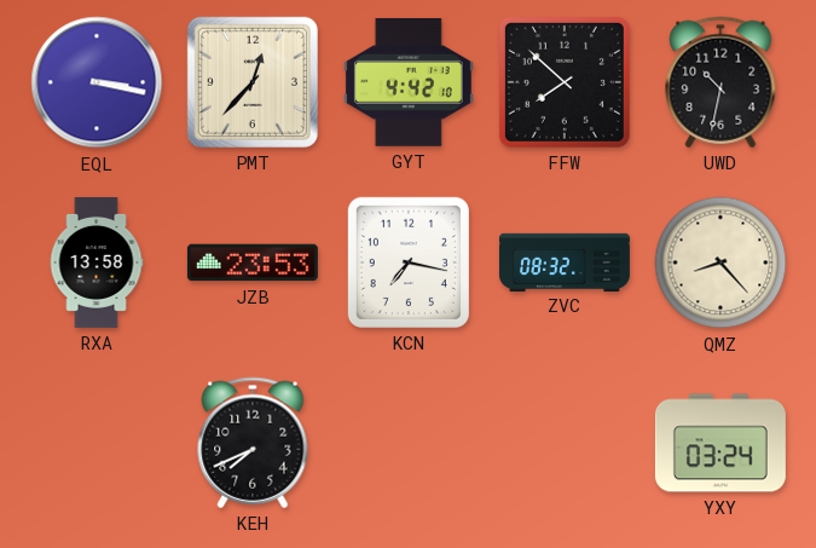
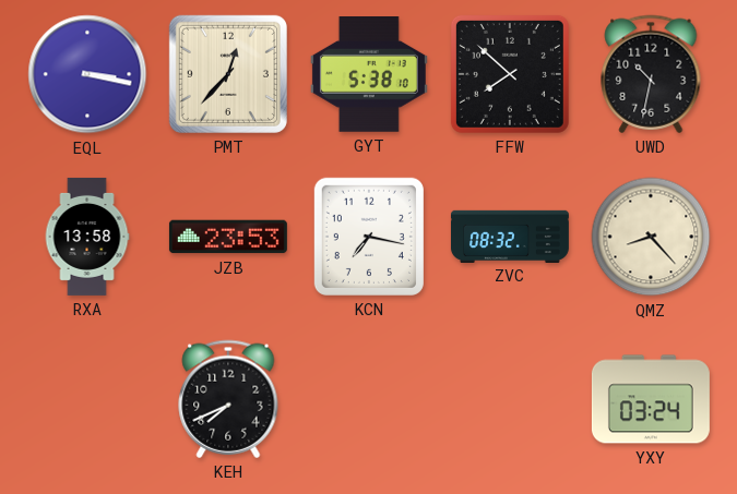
GYT: 4:42 -> 5:38 (369, 75)
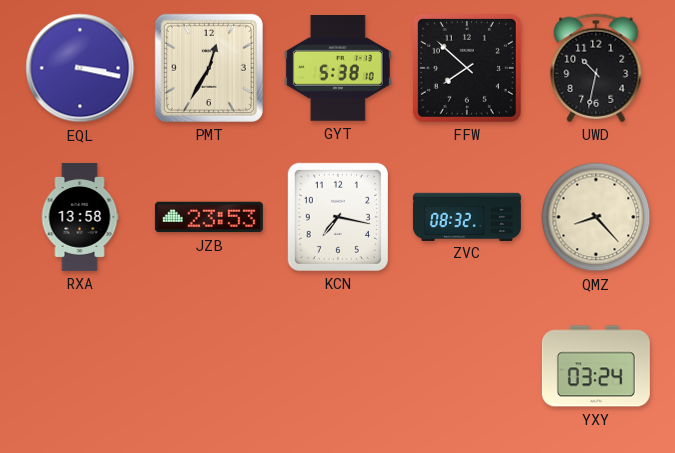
PMT: 12:37 -> 12:35 (209, 68)
KEH: 7:41 -> none (228, 399)
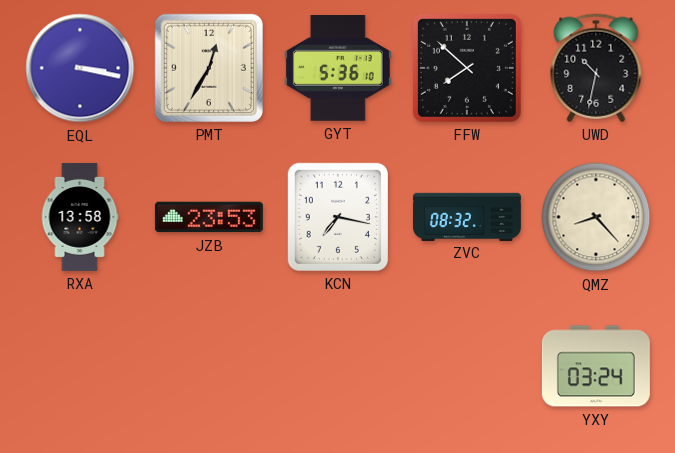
GYT: 5:38 -> 5:36 (338, 69)
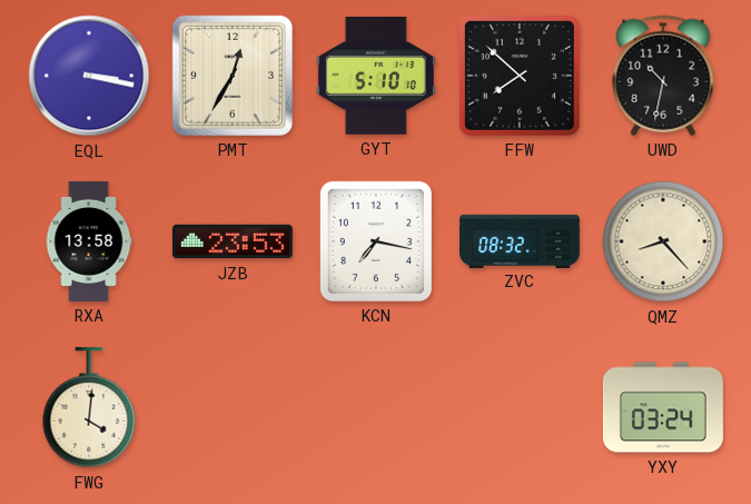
GYT: 5:36 -> 5:10 (376, 77)
FWG: none -> 4:01 (89, 407)
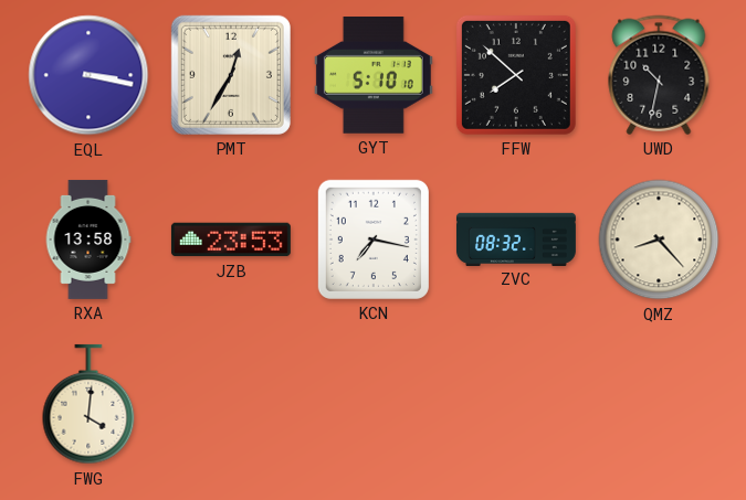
YXY: 03:24 -> none (663, 407)
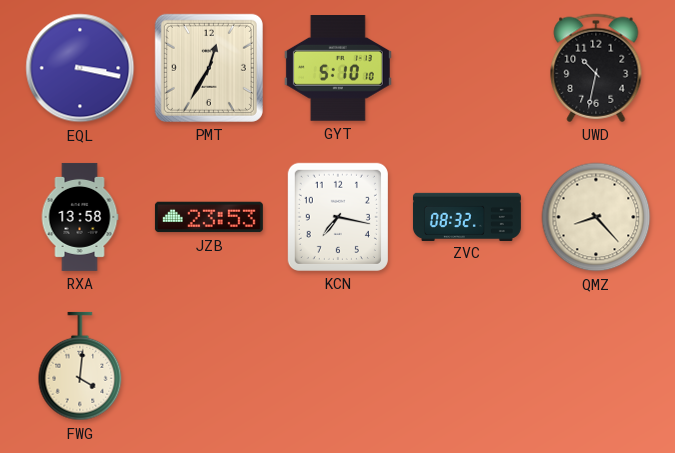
FFW: 7:52 -> none (516, 75)
